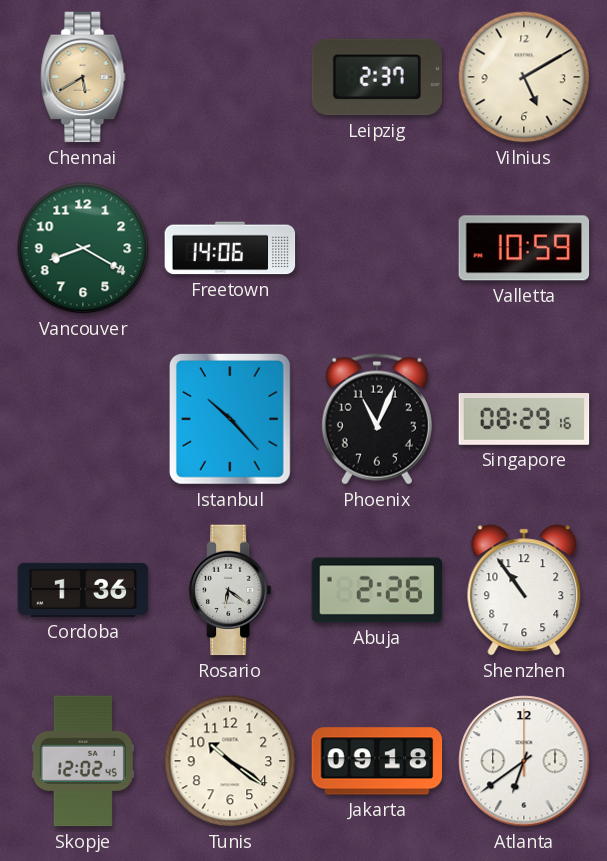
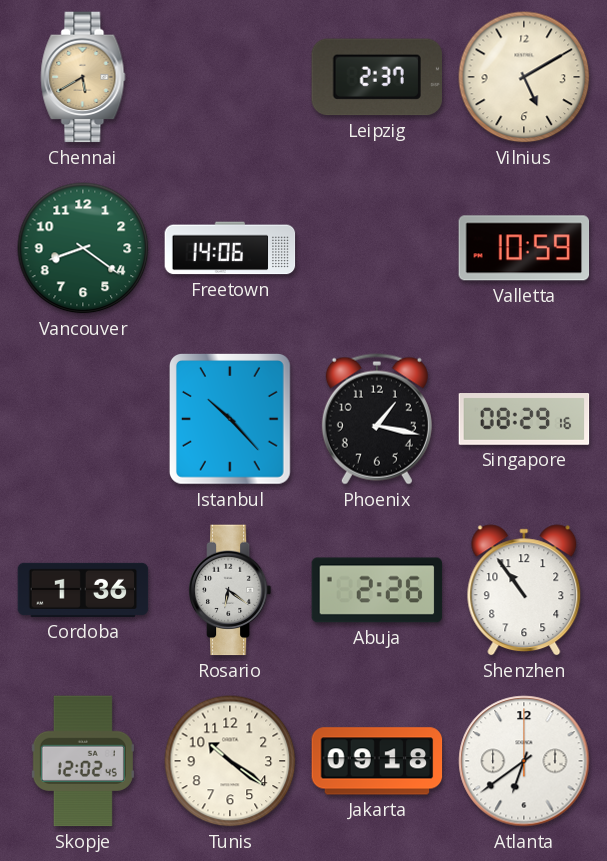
Vancouver: 8:20 -> 8:21 (83, 248)
Phoenix: 11:04 -> 1:17 (377, 419)
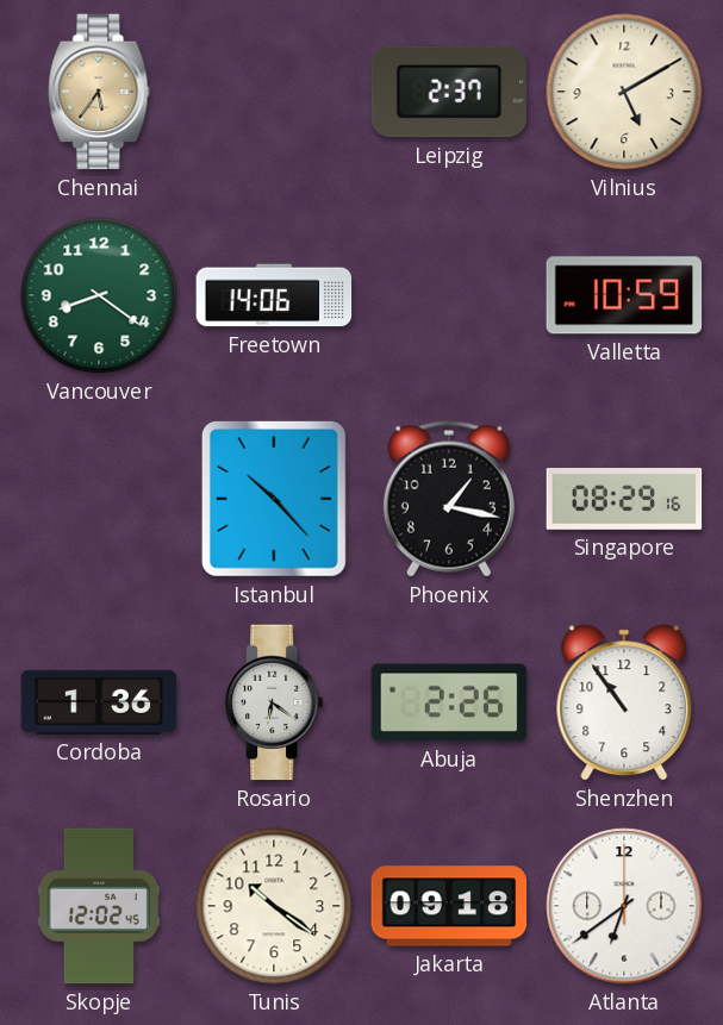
Chennai: 5:40 -> 5:36 (99, 92)
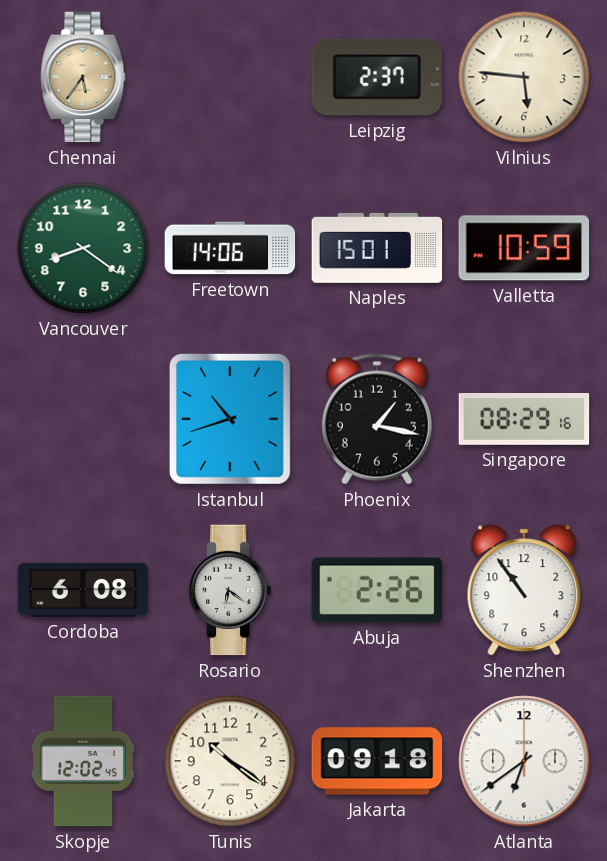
Vilnius: 5:10 -> 5:46 (524, 77)
Naples: none -> 15:01 (377, 248)
Istanbul: 10:23 -> 10:42 (230, 419)
Cordoba: 1:36 -> 6:08 (83, 590)
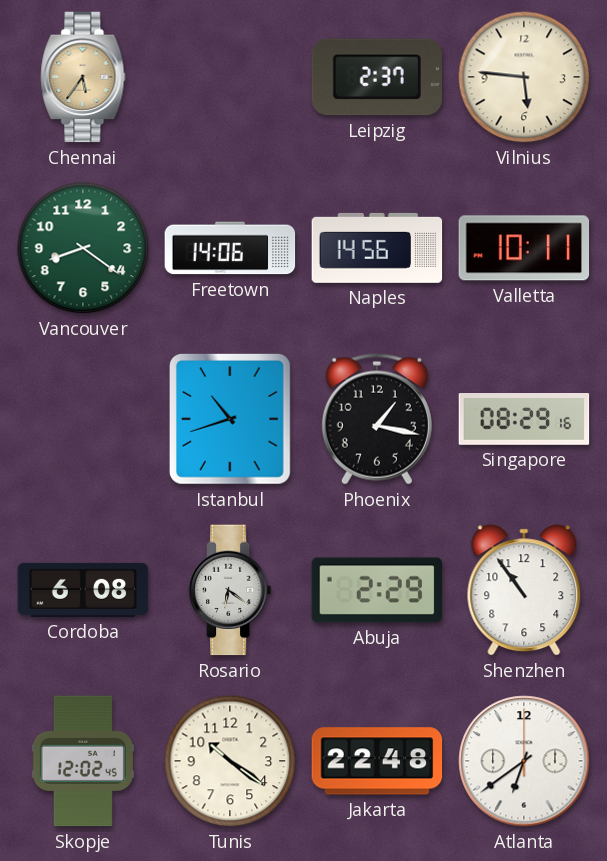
Naples: 15:01 -> 14:56 (377, 248)
Valletta: 10:59 -> 10:11 (524, 248)
Abuja: 2:26 -> 2:29 (377, 590)
Jakarta: 09:18 -> 22:48 (377, 761)
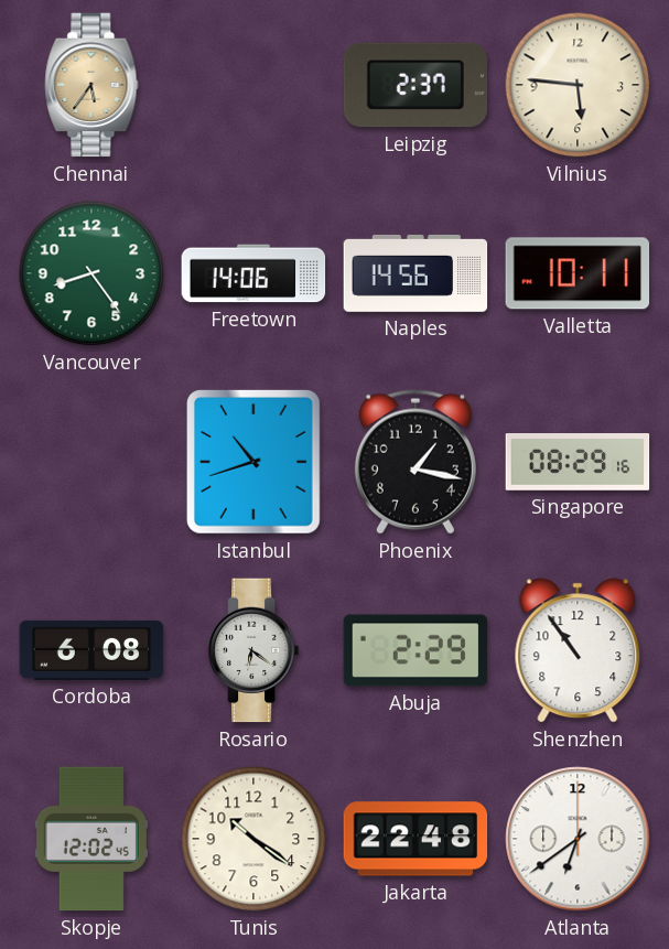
Vancouver: 8:21 -> 8:24 (91, 273)
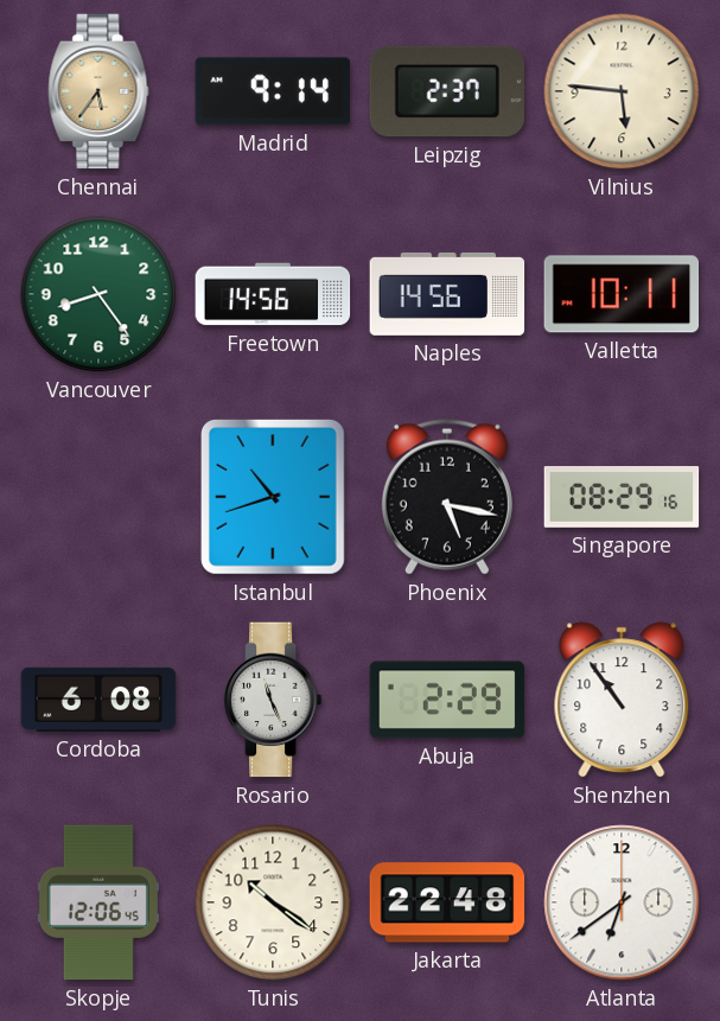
Madrid: none -> 9:14 (273, 91)
Freetown: 14:06 -> 14:56 (273, 294)
Phoenix: 1:17 -> 5:17 (447, 497)
Rosario: 6:21 -> 11:26 (273, 700)
Skopje: 12:02 -> 12:06 (98, 902)
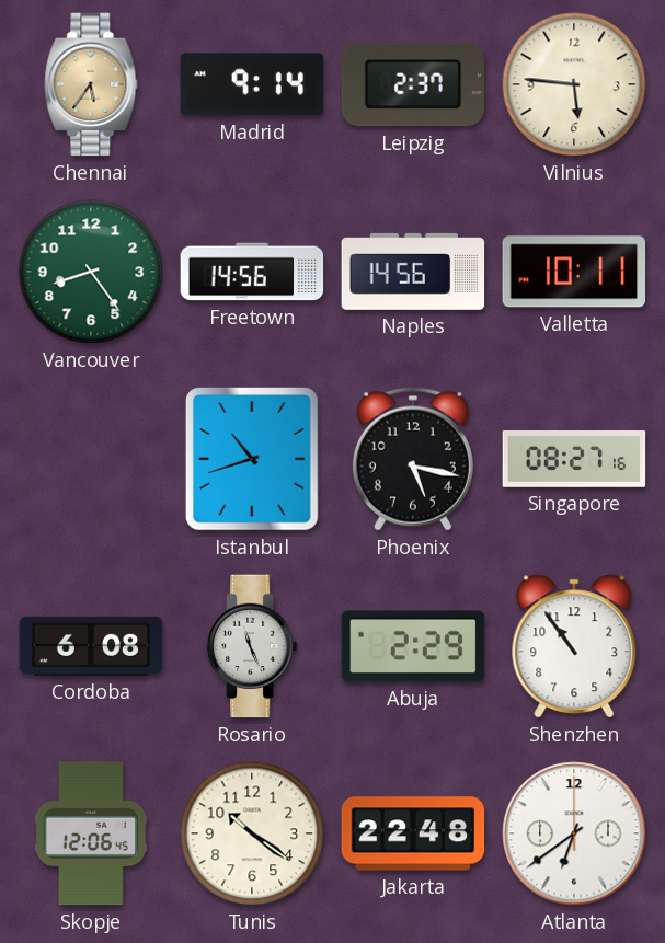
Singapore: 08:29 -> 08:27 (574, 460)
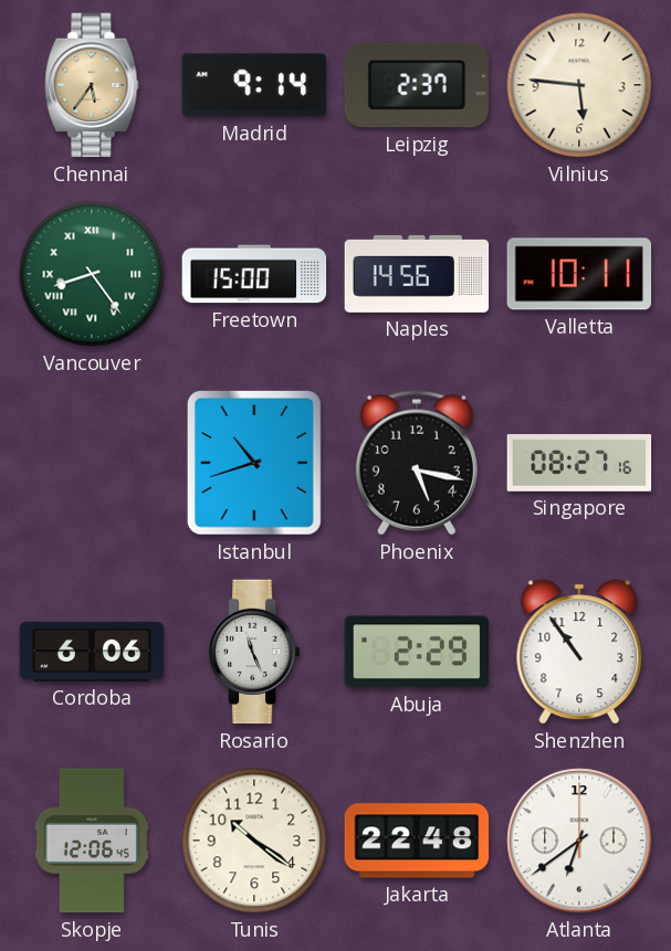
Vancouver numerals: Arabic -> Roman (92, 274)
Freetown: 14:56 -> 15:00 (254, 274)
Cordoba: 6:08 -> 6:06 (92, 652)
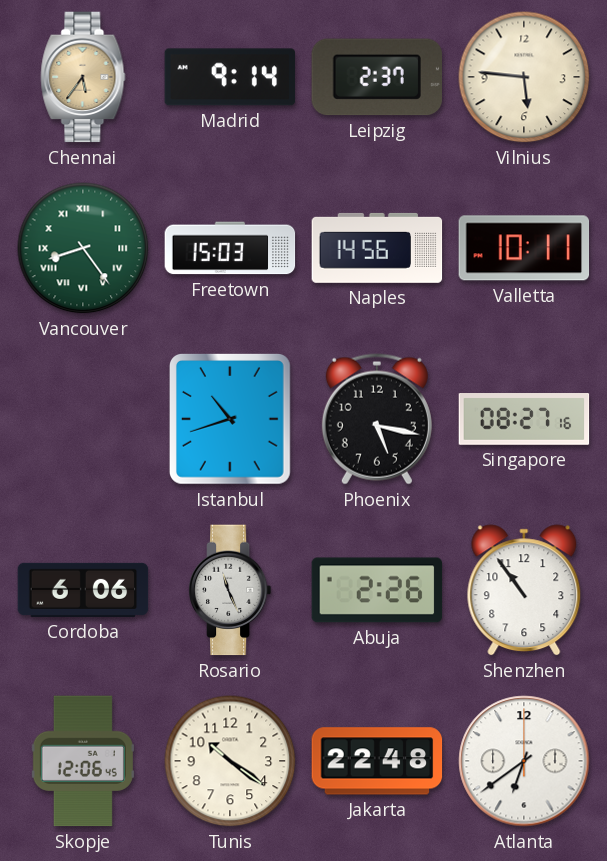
Freetown: 15:00 -> 15:03 (230, 248)
Abuja: 2:29 -> 2:26 (377, 590)
